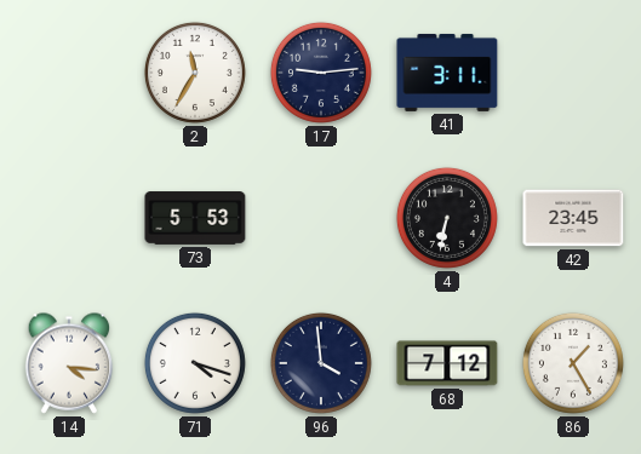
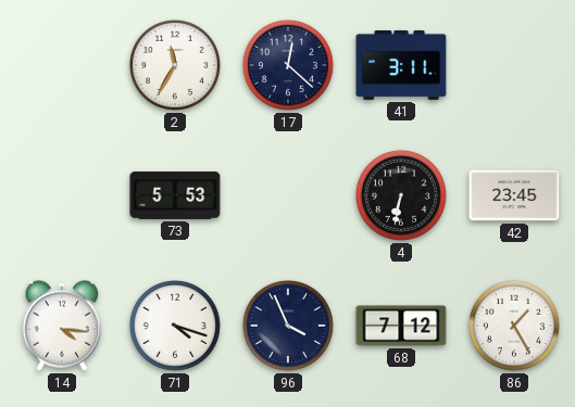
17: 9:14 -> 12:22 (288, 65)
96: 3:59 -> 3:56 (288, 326)
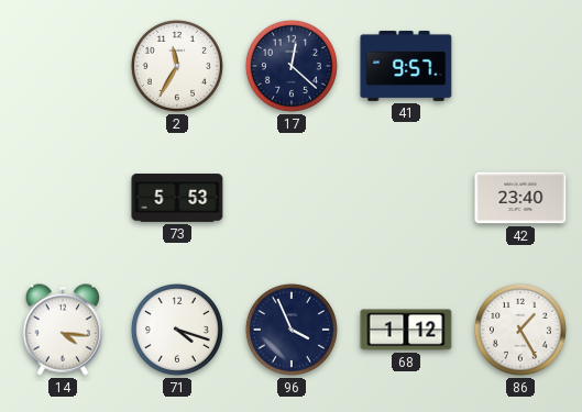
41: 3:11 -> 9:57 (406, 66)
4: 6:32 -> none (401, 195)
42: 23:45 -> 23:40 (520, 198)
68: 7:12 -> 1:12 (406, 330)
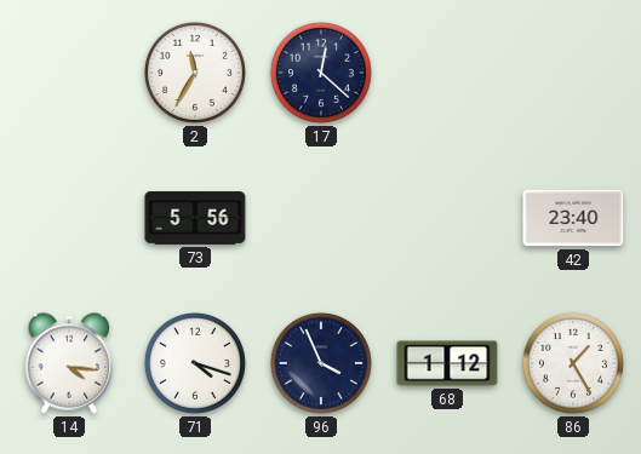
41: 9:57 -> none (406, 66)
73: 5:53 -> 5:56 (195, 218)
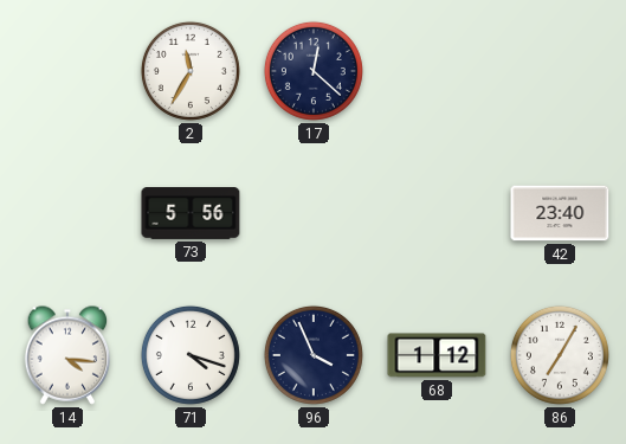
86: 1:25 -> 7:05 (560, 355)
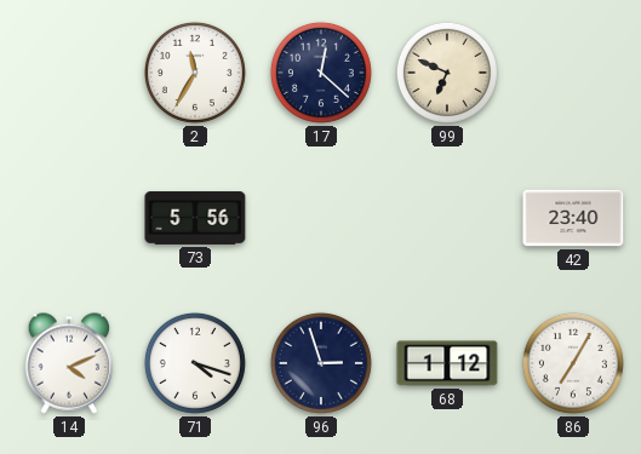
99: none -> 6:49 (447, 73)
14: 4:16 -> 4:11 (69, 363)
96: 3:56 -> 2:57 (321, 363)
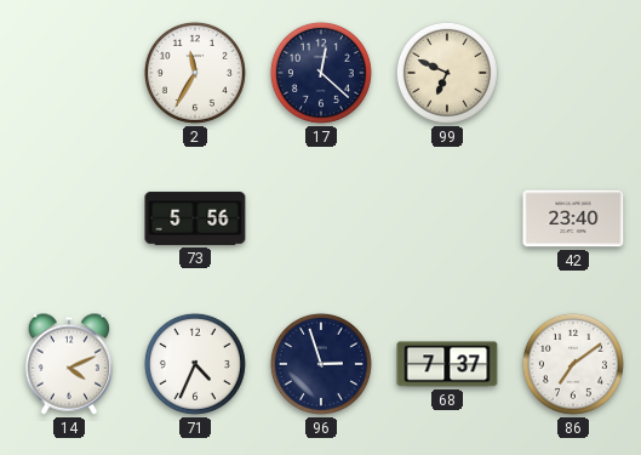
71: 4:18 -> 4:34 (195, 364)
68: 1:12 -> 7:37 (447, 364)
86: 7:05 -> 7:09 (573, 364)
